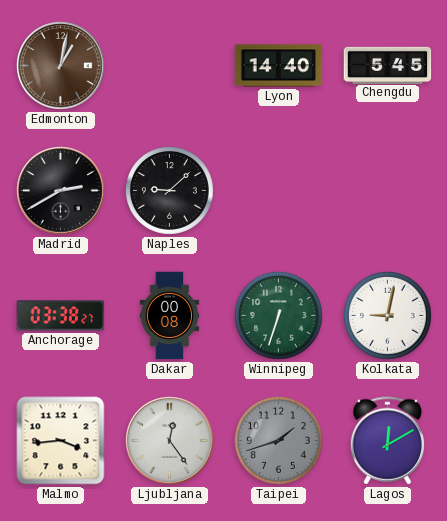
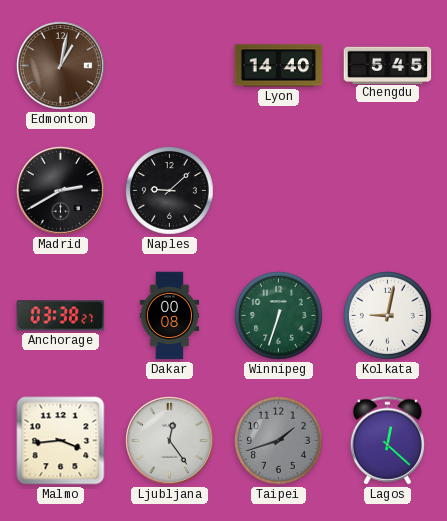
Lagos: 12:10 -> 12:22 (387, 441)
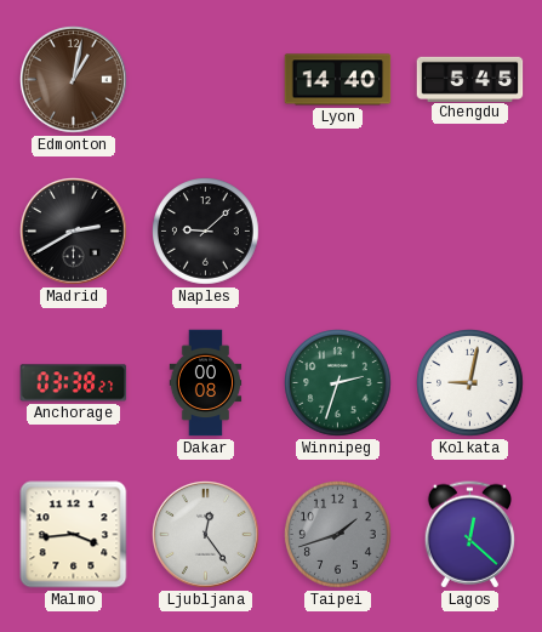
Winnipeg: 6:33 -> 2:33 (338, 383)
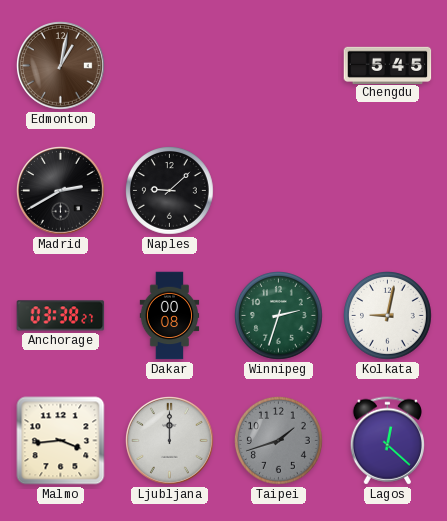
Lyon: 14:40 -> none (338, 80)
Ljubljana: 12:24 -> 12:00 (170, 441)
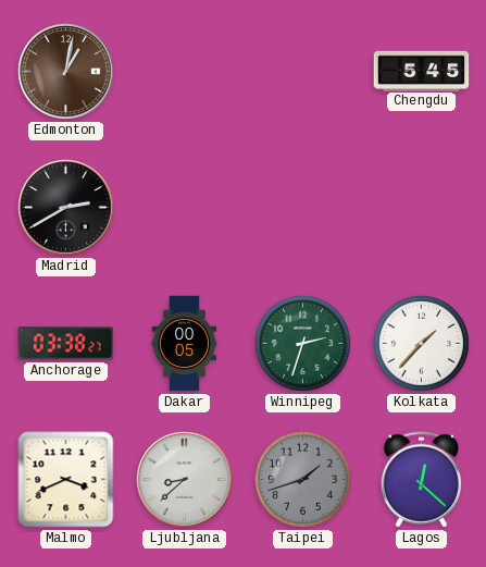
Naples: 9:08 -> none (170, 191)
Dakar: 00:08 -> 00:05 (185, 344)
Kolkata: 9:02 -> 1:37 (422, 344)
Malmo: 3:44 -> 3:41 (66, 480)
Ljubljana: 12:00 -> 8:38 (185, 480)
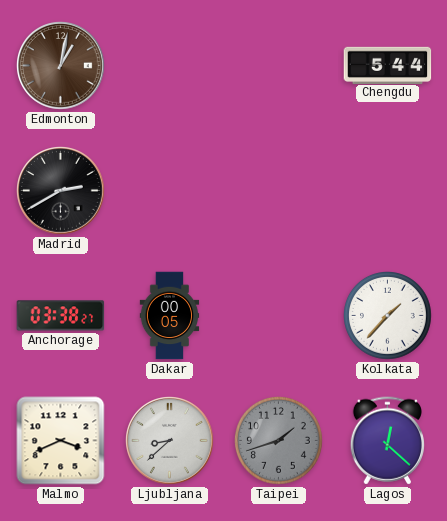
Chengdu: 5:45 -> 5:44 (388, 65)
Winnipeg: 2:33 -> none (303, 344)
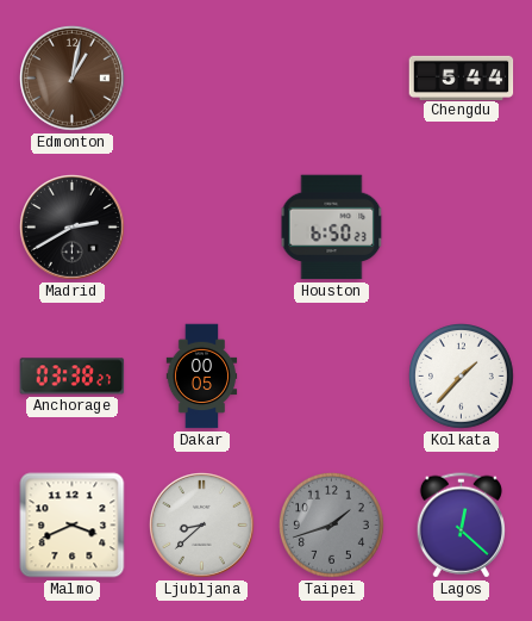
Houston: none -> 6:50 (332, 228)
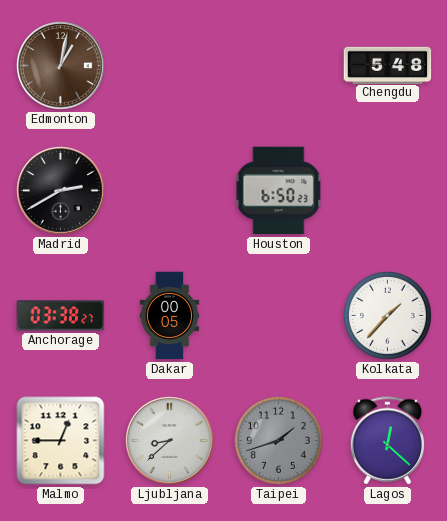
Chengdu: 5:44 -> 5:48 (388, 65)
Malmo: 3:41 -> 12:45 (61, 441)
